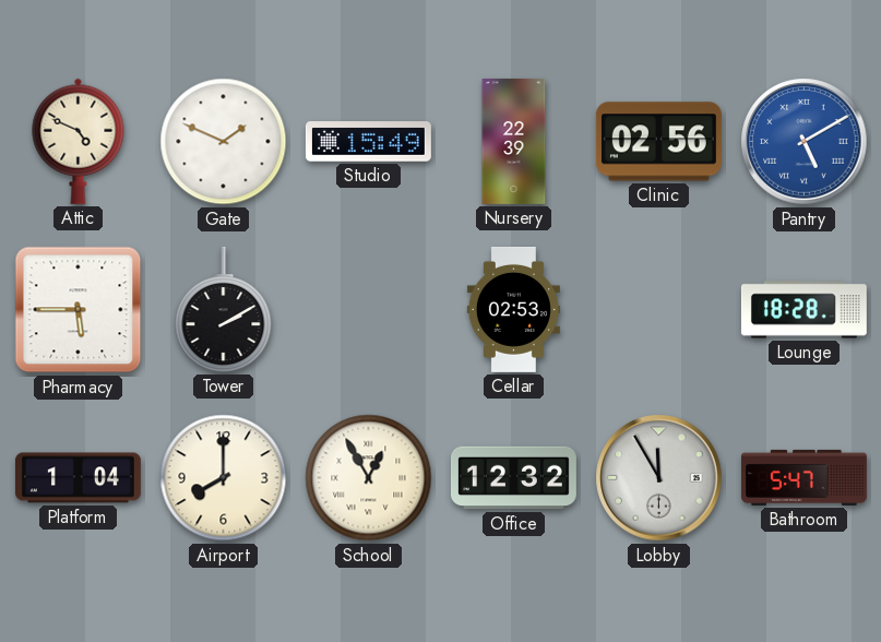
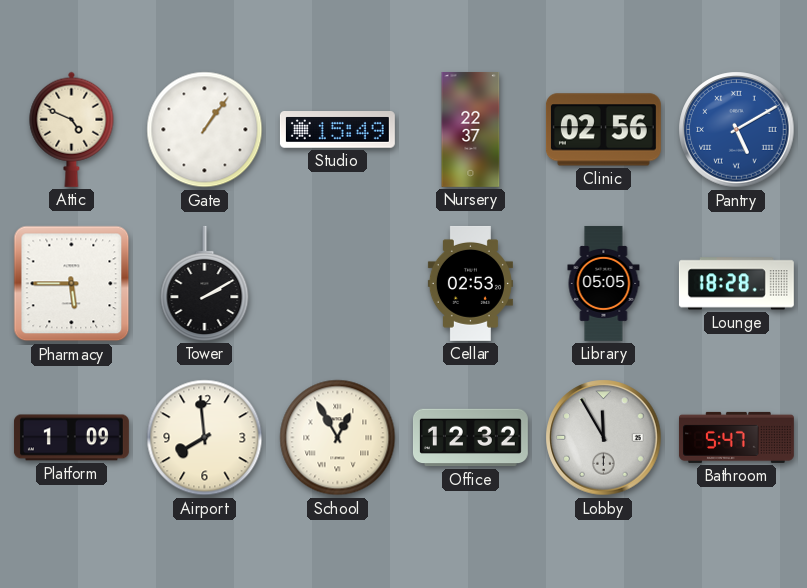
Gate: 1:49 -> 1:06 (205, 130)
Nursery: 22:39 -> 22:37 (471, 129)
Library: none -> 05:05 (604, 283)
Platform: 1:04 -> 1:09 (71, 438)
Airport: 8:00 -> 7:59 (205, 438)
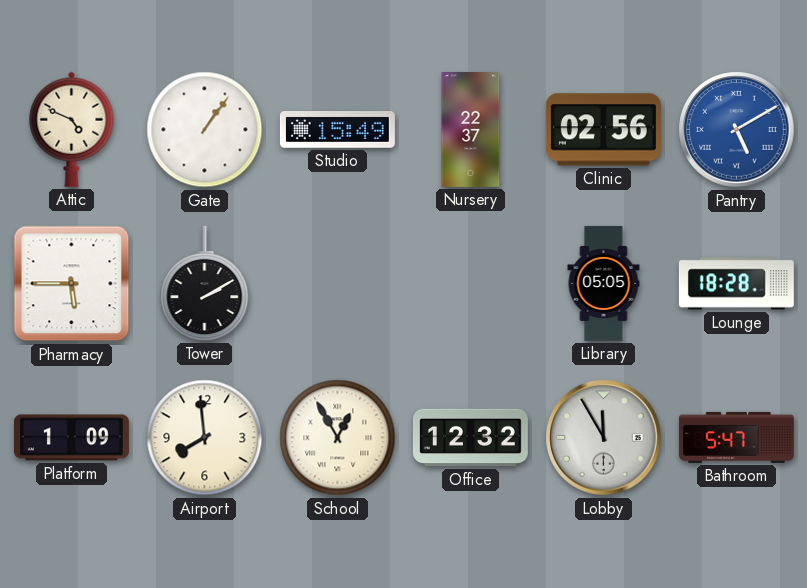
Cellar: 02:53 -> none (470, 283)
